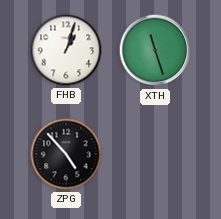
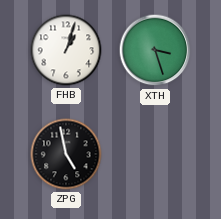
XTH: 11:27 -> 3:27 (155, 50)
ZPG: 4:53 -> 4:58 (66, 154)
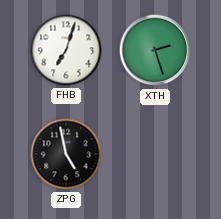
FHB: 1:03 -> 7:03 (66, 50)
XTH: 3:27 -> 2:27 (155, 50)
